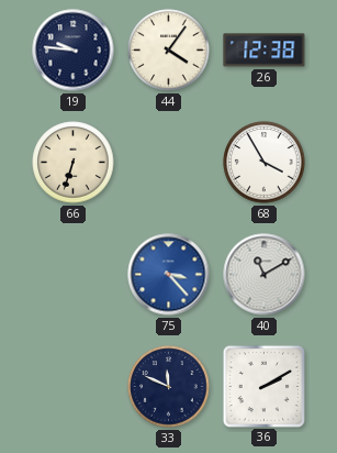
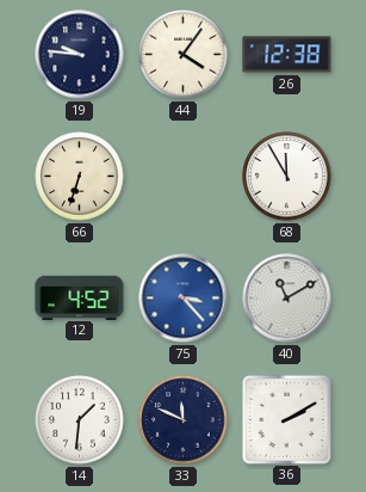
68: 3:55 -> 11:55 (287, 177)
12: none -> 4:52 (80, 297)
14: none -> 1:31 (80, 420)
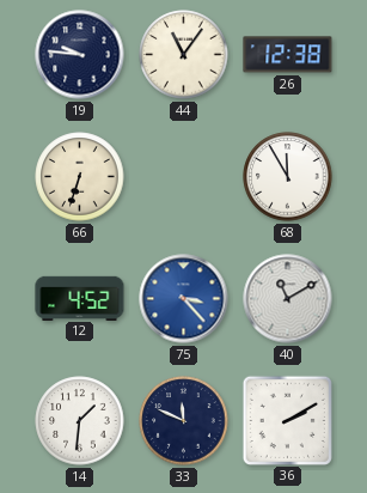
44: 4:06 -> 11:06 (184, 55)
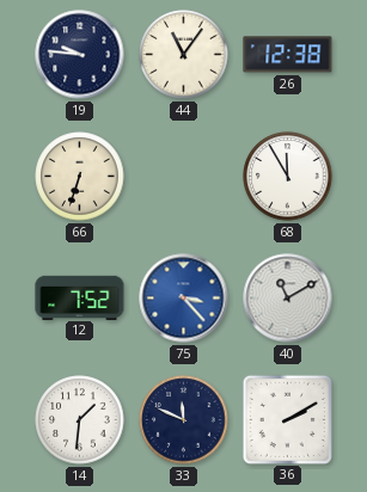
12: 4:52 -> 7:52 (80, 297)
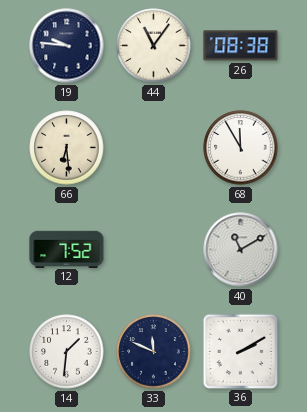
26: 12:38 -> 08:38 (241, 46)
66: 6:33 -> 6:29 (67, 148)
75: 3:23 -> none (184, 299)
